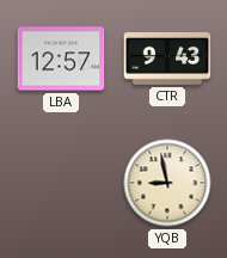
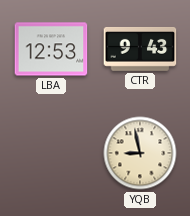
LBA: 12:57 -> 12:53 (51, 49)
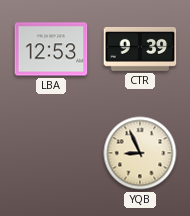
CTR: 9:43 -> 9:39 (140, 49)
YQB: 8:58 -> 8:56 (140, 153)
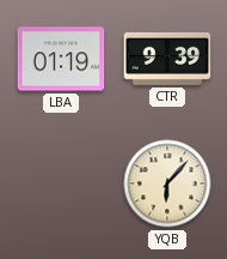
LBA: 12:53 -> 01:19 (61, 59)
YQB: 8:56 -> 6:07 (167, 183)
